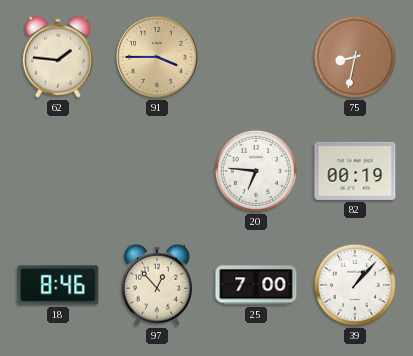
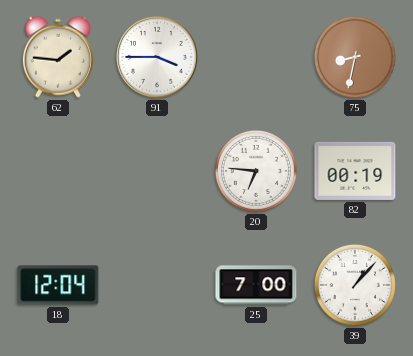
91 dial: champagne -> white (158, 58)
18: 8:46 -> 12:04 (58, 285)
97: 12:53 -> none (157, 285)
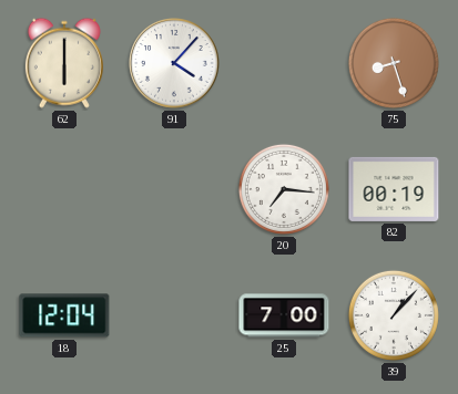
62: 1:46 -> 6:00 (64, 63)
91: 3:45 -> 4:07 (175, 64)
75: 8:32 -> 8:27 (394, 63)
20: 6:46 -> 7:16 (284, 189)
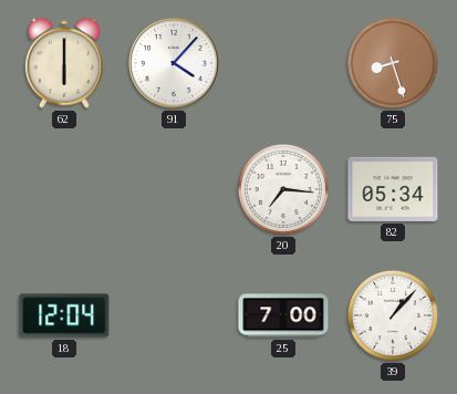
82: 00:19 -> 05:34 (393, 189)
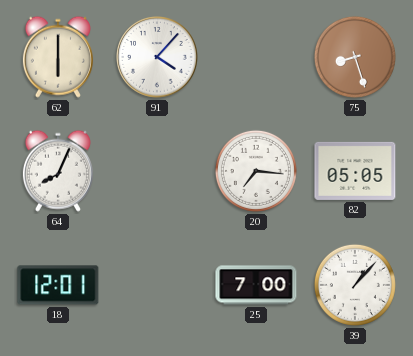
64: none -> 8:04 (58, 171)
82: 05:34 -> 05:05 (355, 171)
18: 12:04 -> 12:01 (58, 285)
